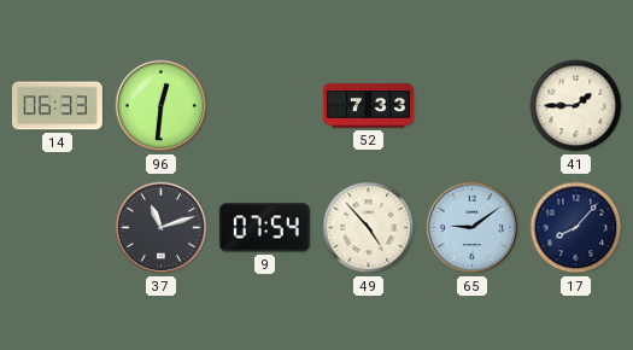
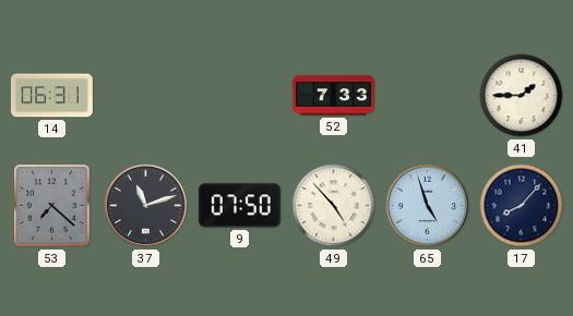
14: 06:33 -> 06:31 (51, 96)
96: 12:31 -> none (162, 106)
53: none -> 7:22 (52, 206)
9: 07:54 -> 07:50 (239, 206)
65: 9:09 -> 4:57 (428, 206)
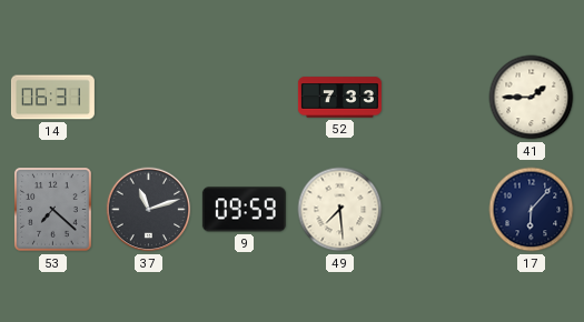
9: 07:50 -> 09:59 (244, 210)
49: 4:53 -> 7:29 (340, 210)
65: 4:57 -> none (428, 206)
17: 8:07 -> 6:07 (532, 210)
